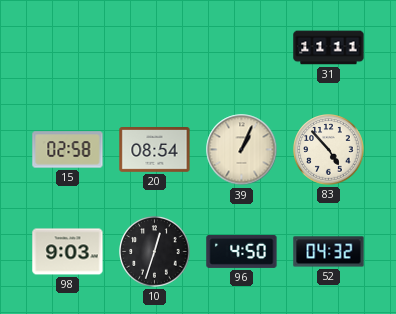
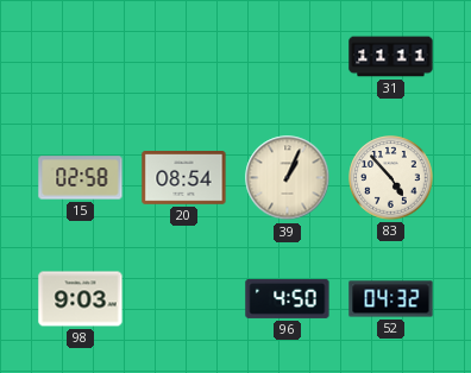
10: 12:33 -> none (155, 252)
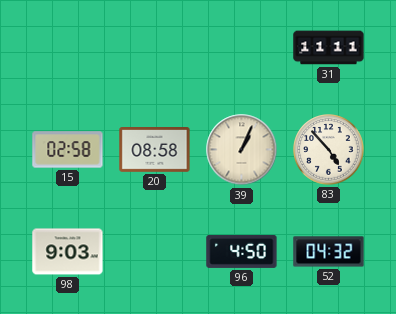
20: 08:54 -> 08:58 (155, 150)
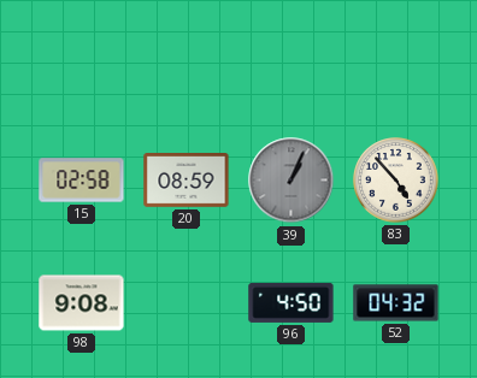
31: 11:11 -> none (329, 48)
20: 08:58 -> 08:59 (187, 181)
39 dial: cream -> grey (291, 181)
98: 9:03 -> 9:08 (82, 303)
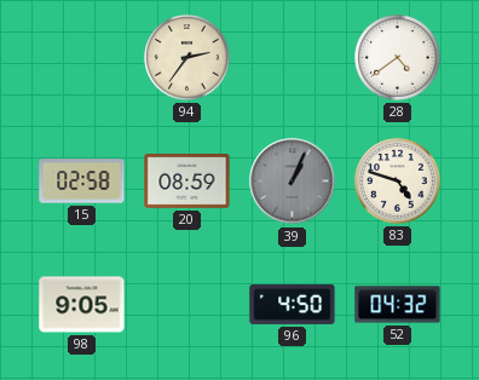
94: none -> 2:36 (187, 58)
28: none -> 4:39 (398, 58)
83: 4:53 -> 4:48 (398, 182)
98: 9:08 -> 9:05 (82, 305)
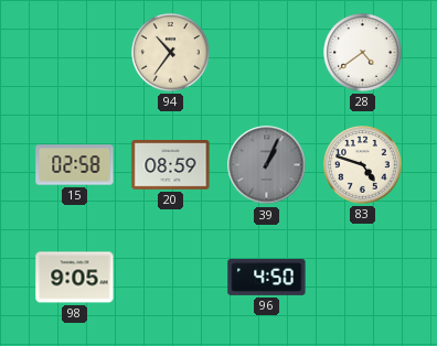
94: 2:36 -> 10:36 (171, 53)
52: 04:32 -> none (398, 305)
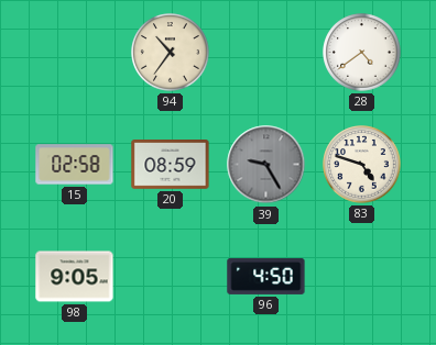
39: 1:04 -> 9:25 (266, 165)
